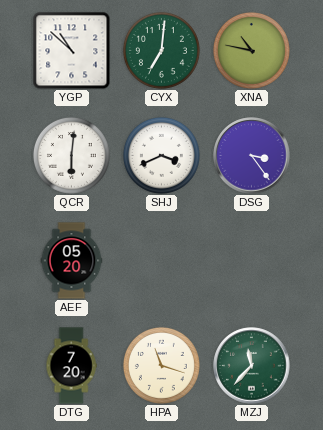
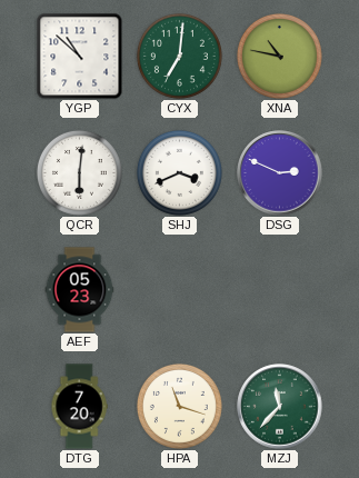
DSG: 3:24 -> 2:49 (280, 173)
AEF: 05:20 -> 05:23 (80, 290)
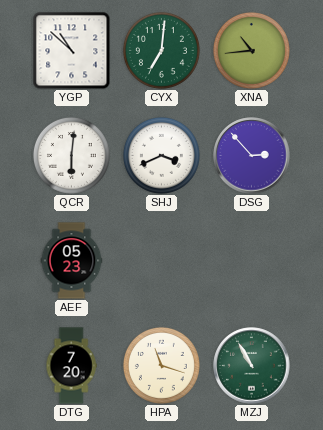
XNA: 10:47 -> 10:44 (251, 50)
DSG: 2:49 -> 2:53 (252, 156)
MZJ: 11:37 -> 10:55 (252, 366)
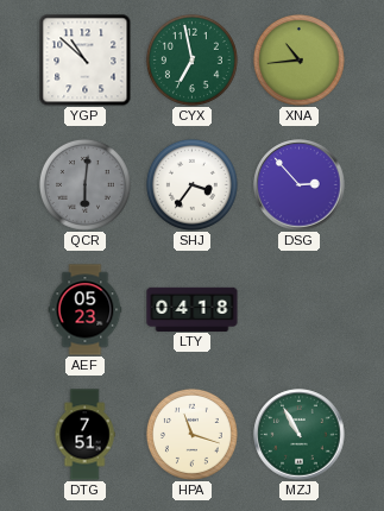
CYX: 7:01 -> 6:58 (191, 59)
QCR dial: white -> grey (84, 184)
SHJ: 3:41 -> 3:36 (191, 184)
LTY: none -> 04:18 (193, 309)
DTG: 7:20 -> 7:51 (84, 435)
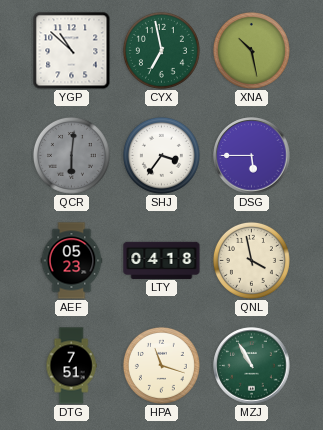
XNA: 10:44 -> 10:28 (251, 50)
DSG: 2:53 -> 5:45 (252, 156)
QNL: none -> 3:58 (251, 260)
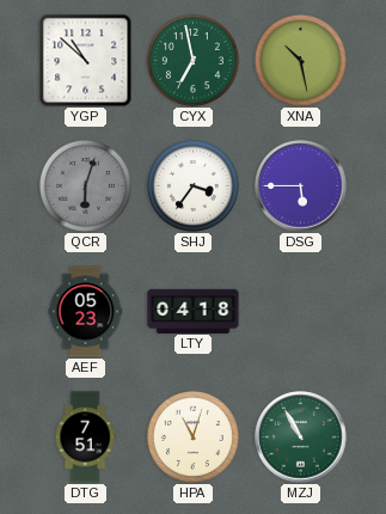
QCR: 6:01 -> 6:03 (85, 185)
QNL: 3:58 -> none (251, 260)
HPA: 11:18 -> 11:03 (192, 436)
